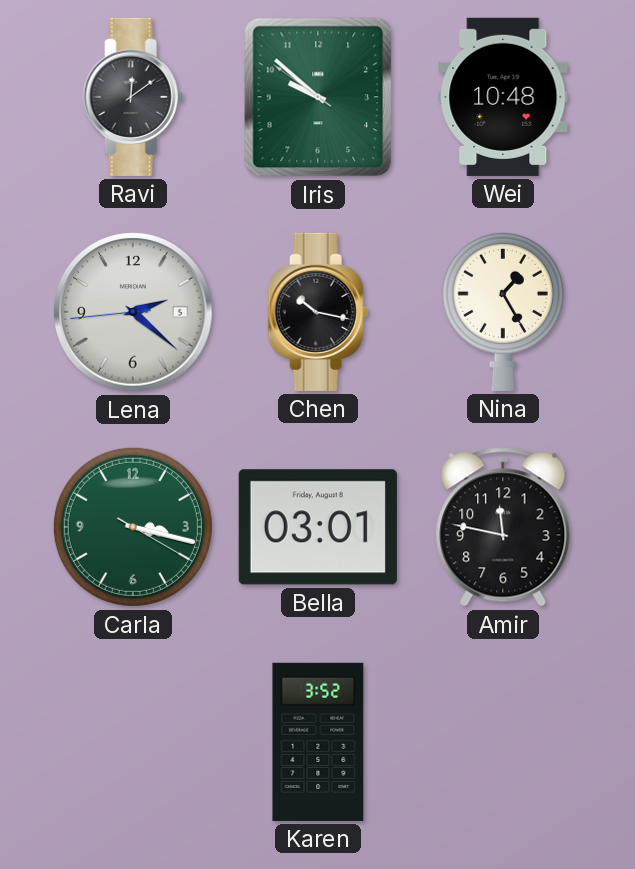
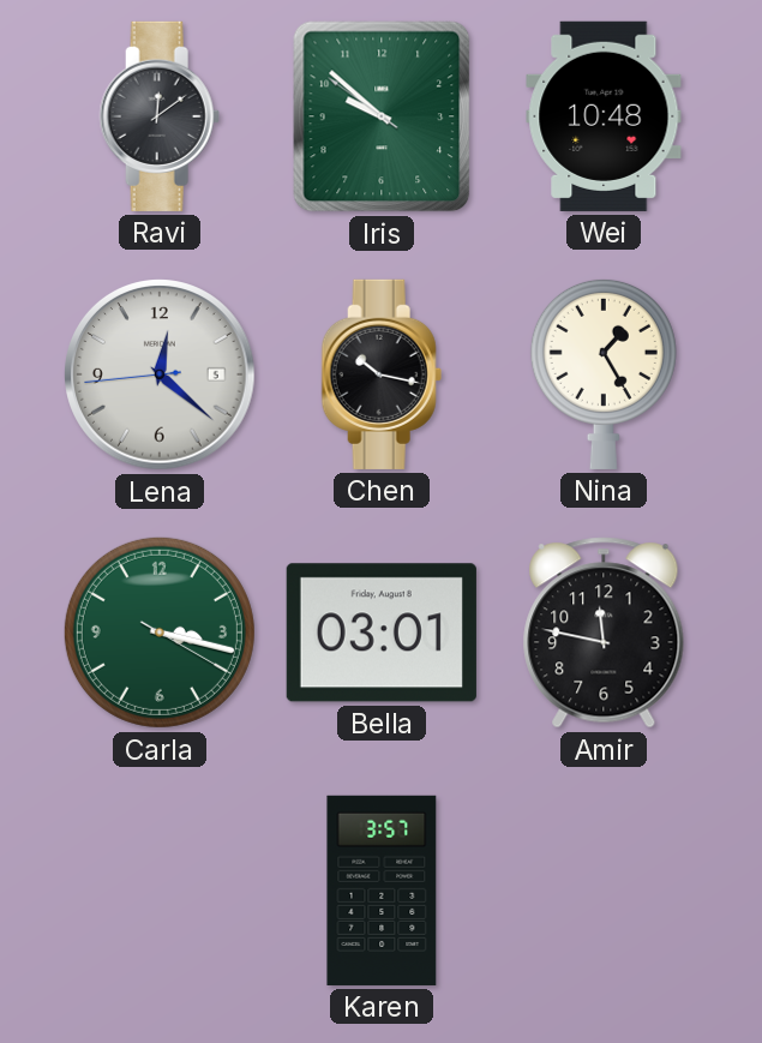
Lena: 2:21 -> 12:21 (160, 374)
Karen: 3:52 -> 3:57 (382, 891)
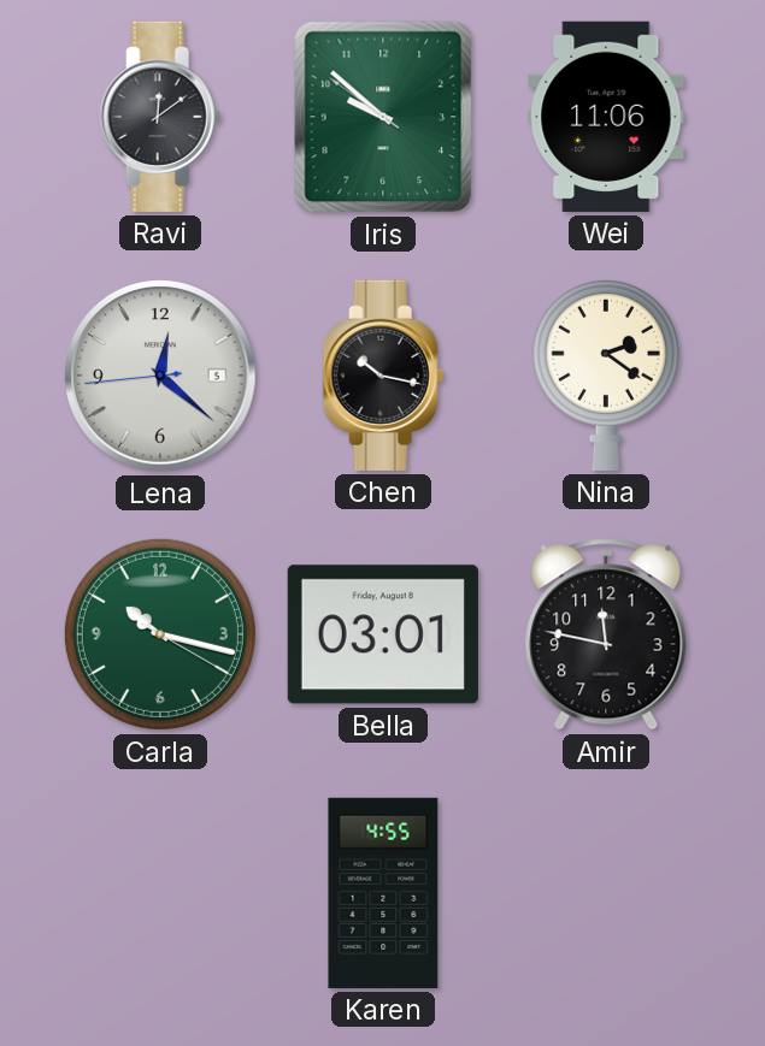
Wei: 10:48 -> 11:06 (606, 117)
Nina: 1:25 -> 2:21 (606, 374)
Carla: 3:17 -> 10:17 (160, 634)
Karen: 3:57 -> 4:55 (383, 893)
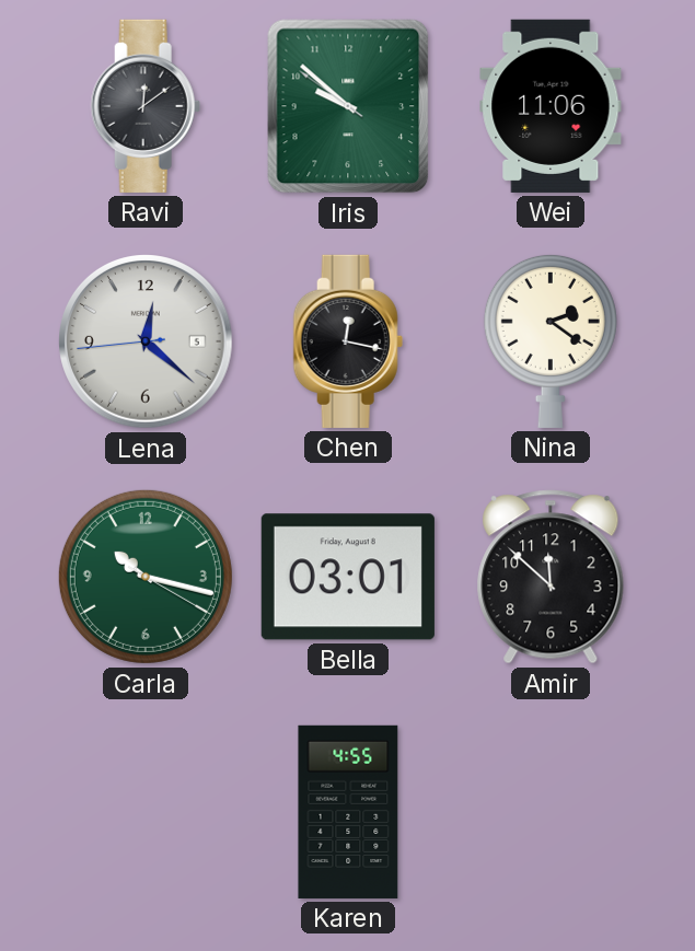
Chen: 10:17 -> 12:17 (348, 341)
Amir: 11:47 -> 11:52 (551, 577)
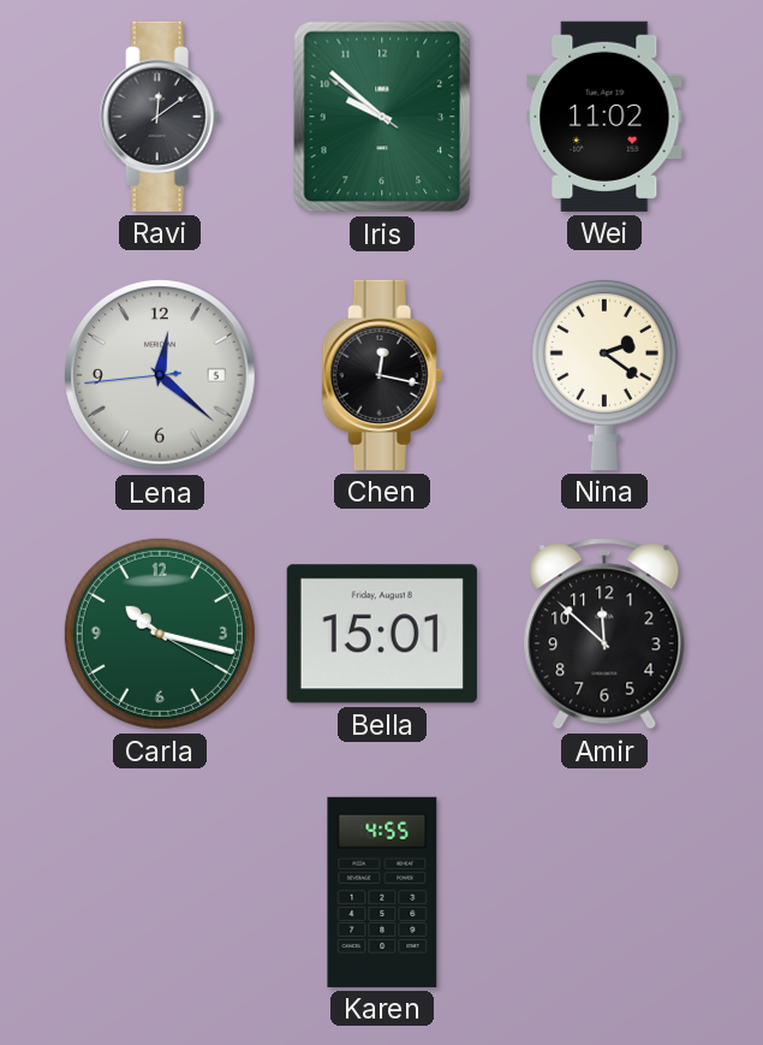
Wei: 11:06 -> 11:02 (604, 117)
Bella: 03:01 -> 15:01 (382, 634)
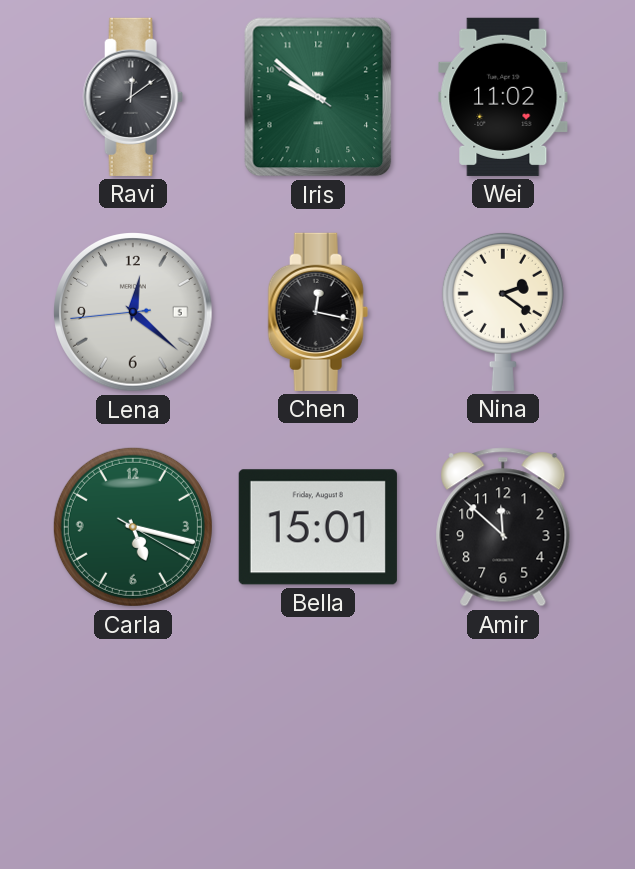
Carla: 10:17 -> 5:17 (133, 527)
Karen: 4:55 -> none (382, 892)
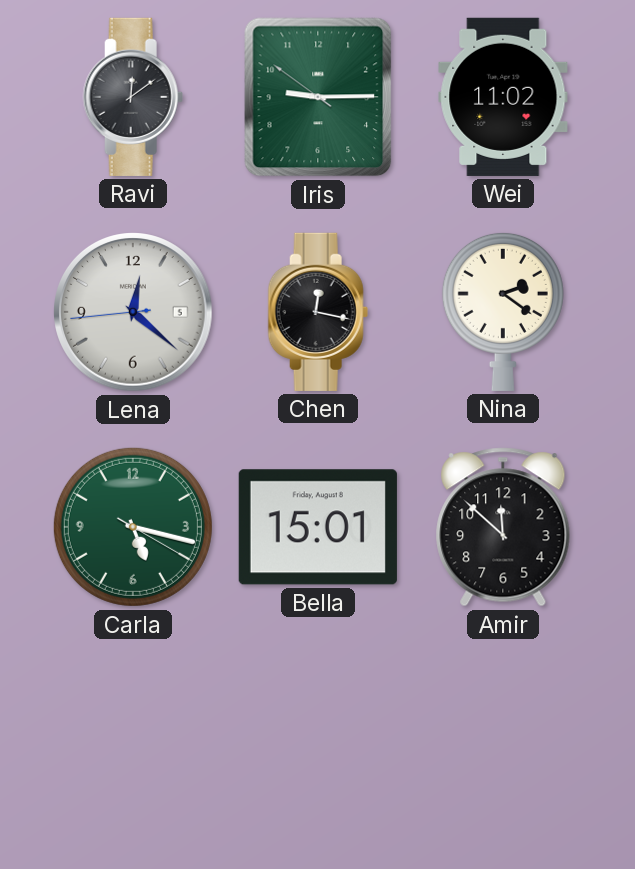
Iris: 9:51 -> 9:14 (318, 97)
